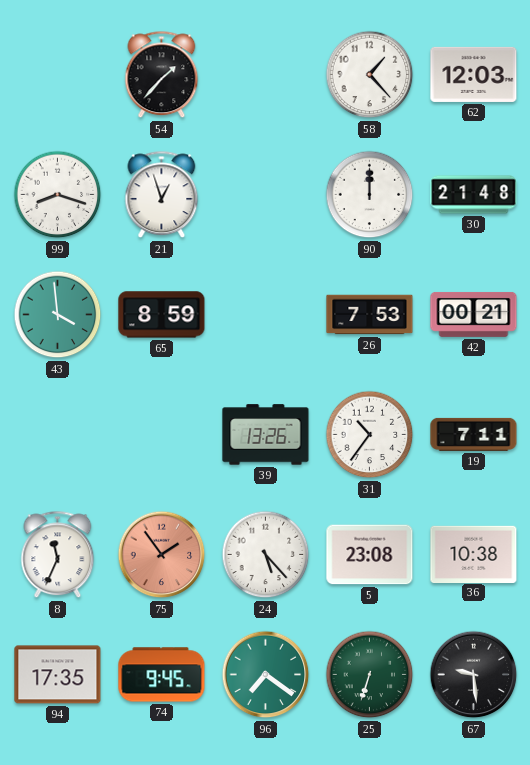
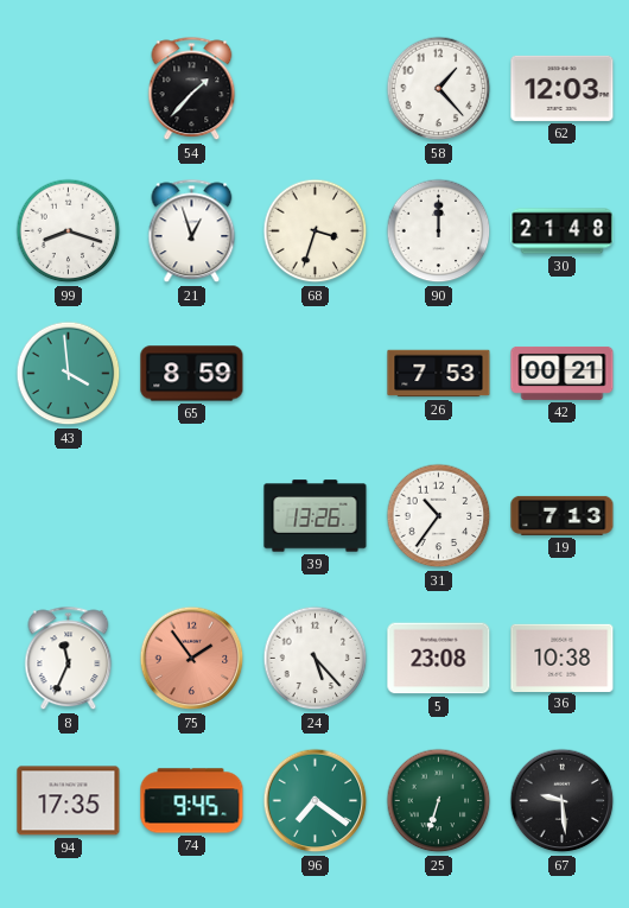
68: none -> 3:33 (316, 231)
19: 7:11 -> 7:13 (563, 515)
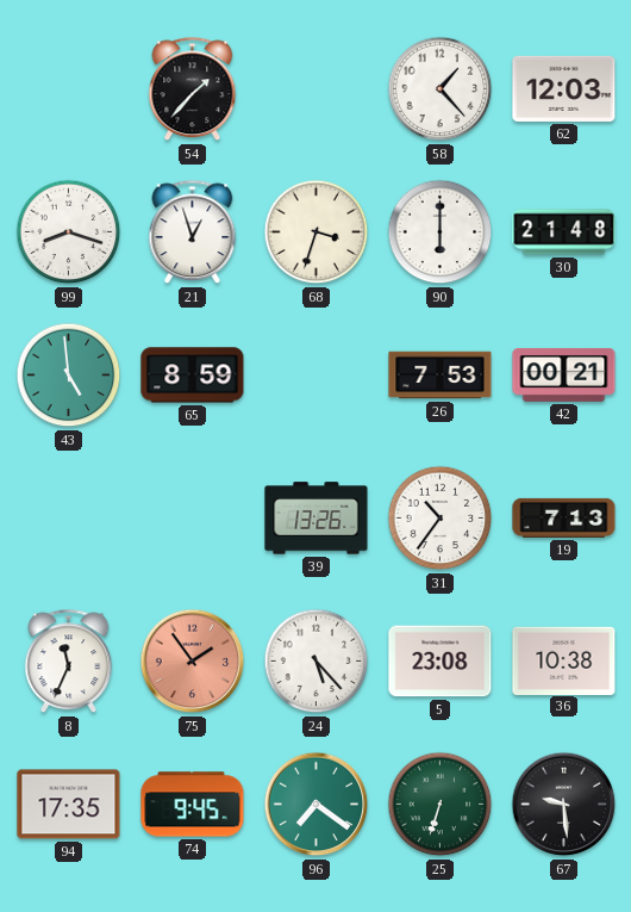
90: 12:00 -> 6:00 (441, 232)
43: 3:59 -> 4:59 (69, 376)
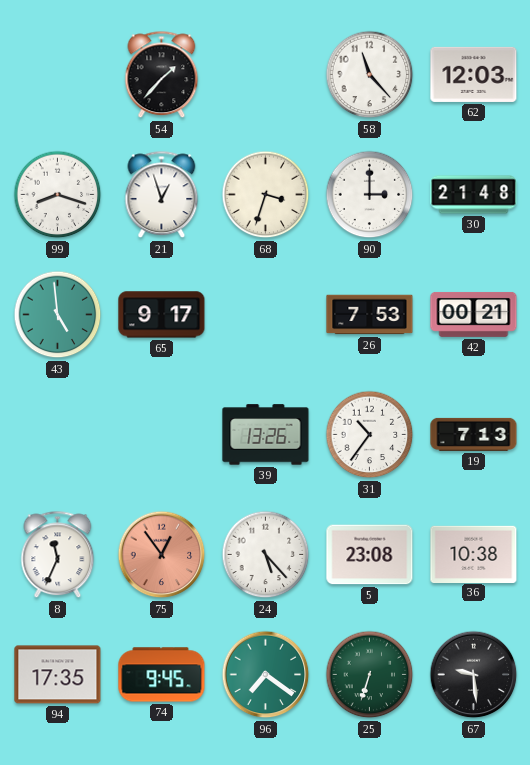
58: 1:23 -> 11:23 (370, 75)
90: 6:00 -> 3:00 (370, 195)
65: 8:59 -> 9:17 (162, 315)
75: 1:54 -> 12:54 (162, 555)
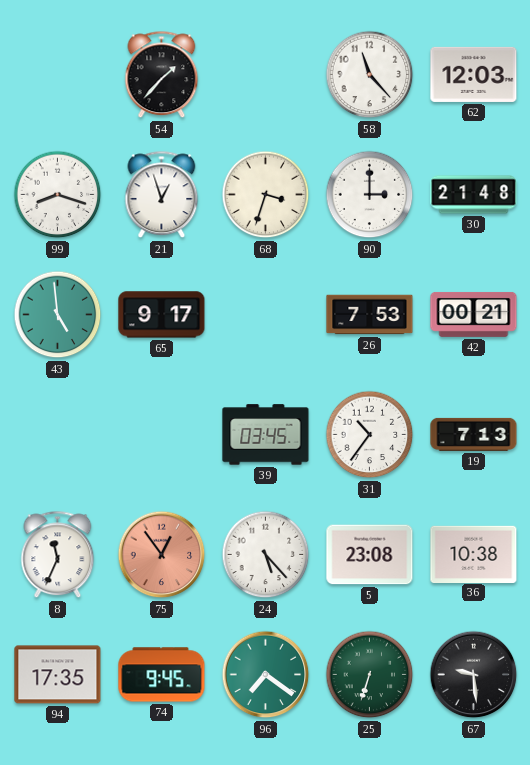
39: 13:26 -> 03:45 (266, 435)
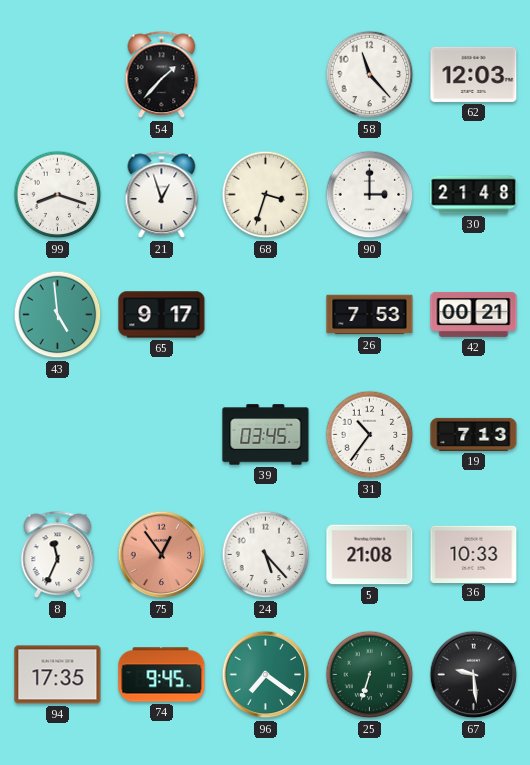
5: 23:08 -> 21:08 (370, 555)
36: 10:38 -> 10:33 (474, 554)
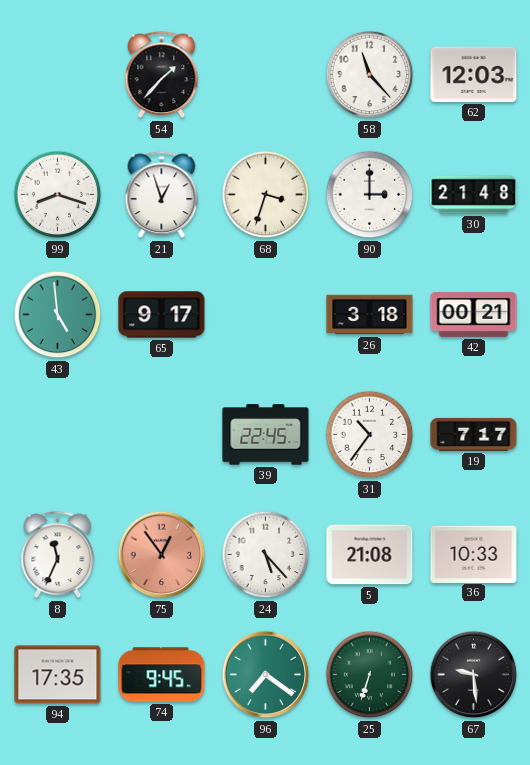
26: 7:53 -> 3:18 (370, 315)
39: 03:45 -> 22:45 (266, 435)
19: 7:13 -> 7:17 (474, 434)
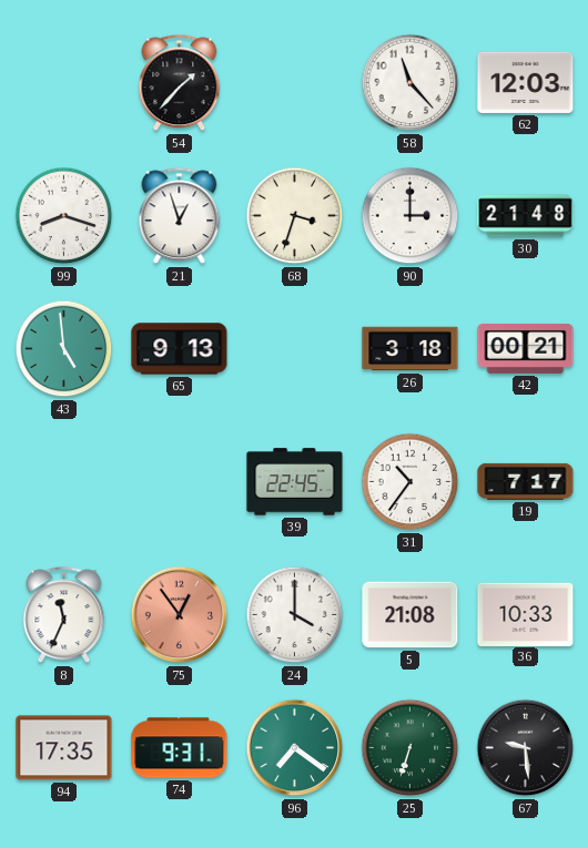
65: 9:17 -> 9:13 (180, 349)
24: 5:23 -> 4:00 (295, 615)
74: 9:45 -> 9:31 (180, 748)
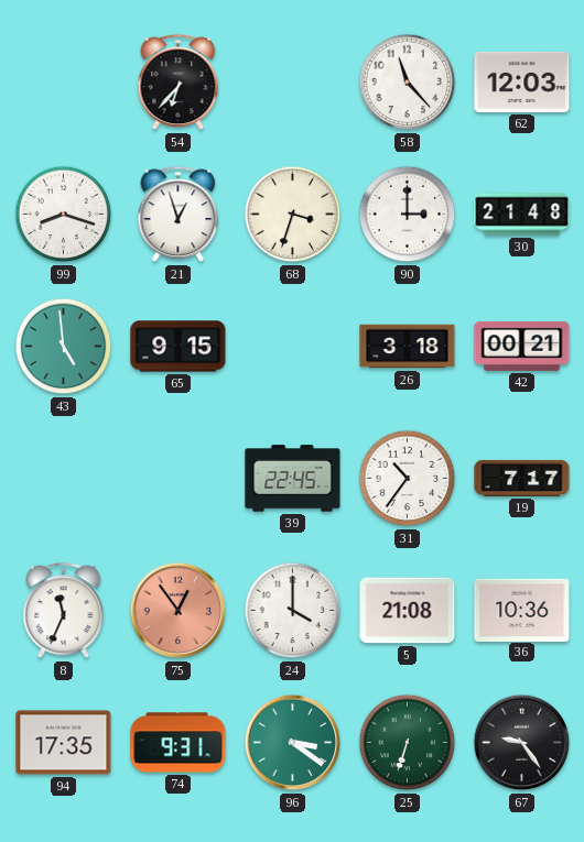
54: 1:37 -> 6:37 (179, 83)
65: 9:13 -> 9:15 (179, 347)
36: 10:33 -> 10:36 (522, 610)
96: 7:21 -> 3:21 (293, 743)
67: 9:29 -> 9:24 (522, 743)
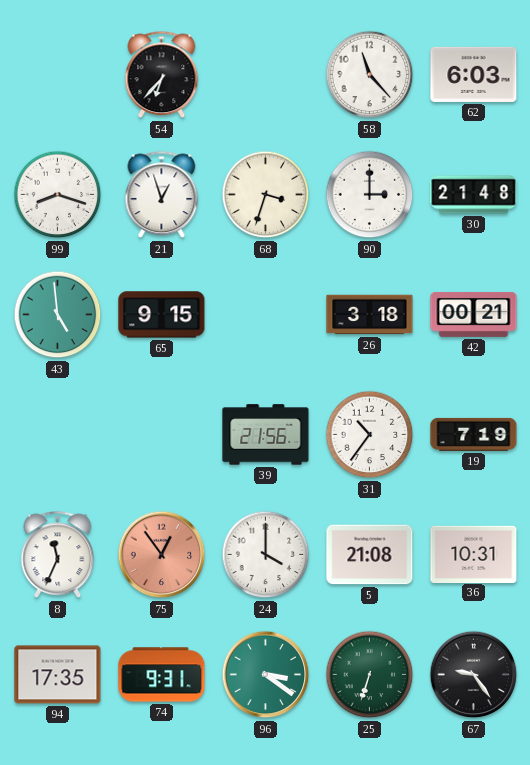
62: 12:03 -> 6:03 (474, 74)
39: 22:45 -> 21:56 (266, 435)
19: 7:17 -> 7:19 (474, 434)
36: 10:36 -> 10:31 (474, 554)
